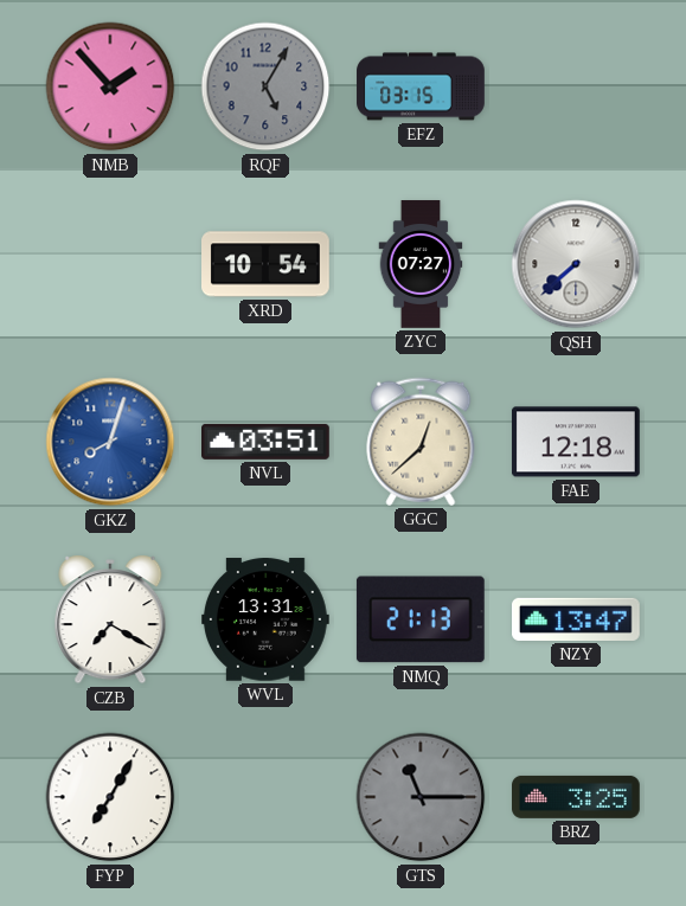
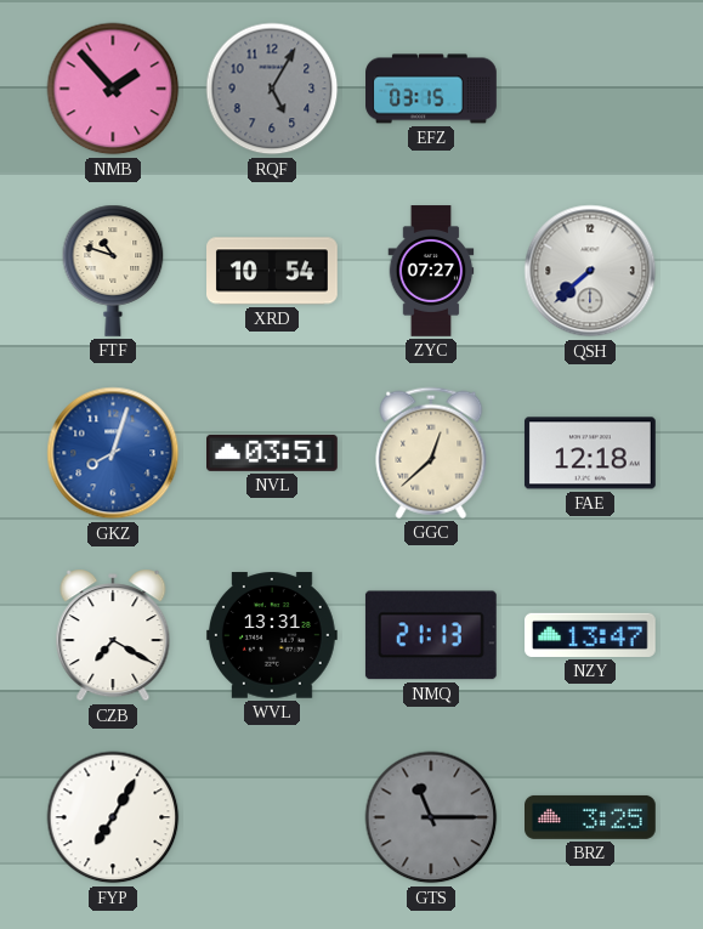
FTF: none -> 10:48 (113, 271)
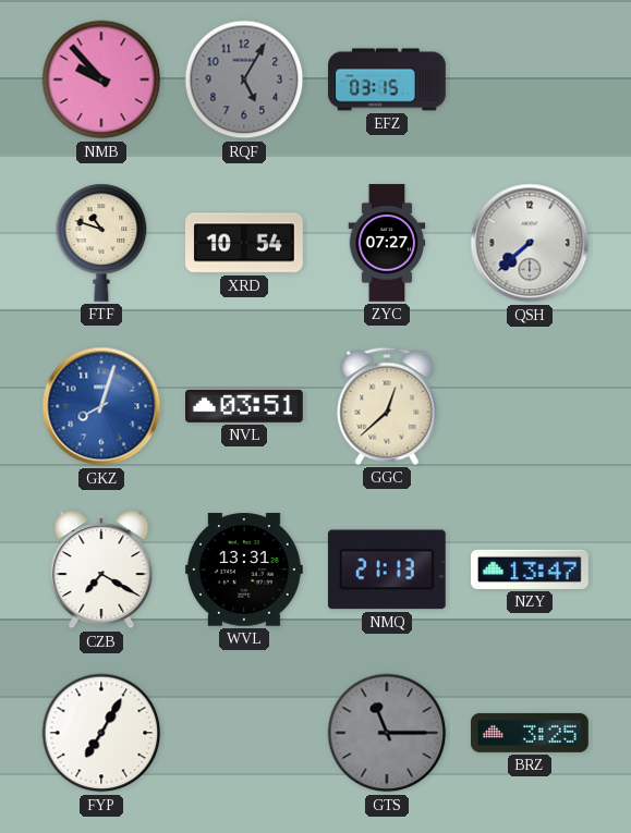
NMB: 1:53 -> 9:53 (101, 79)
FAE: 12:18 -> none (590, 453)
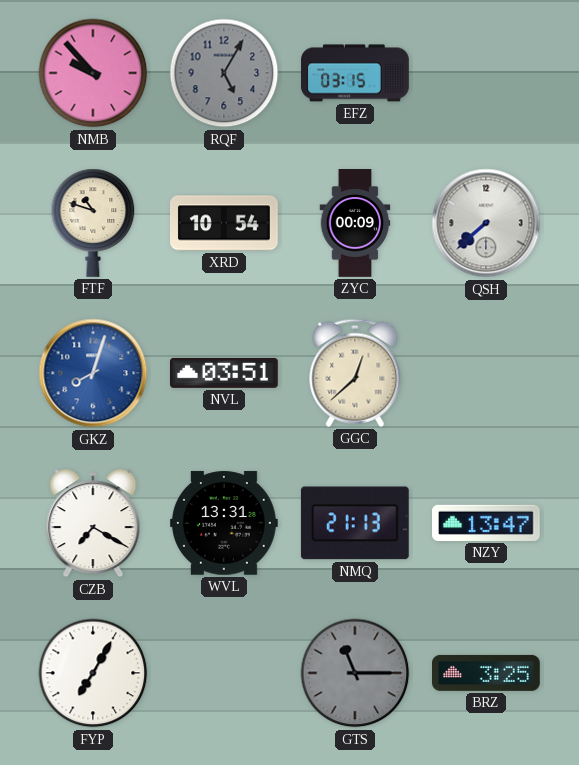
ZYC: 07:27 -> 00:09 (355, 223)
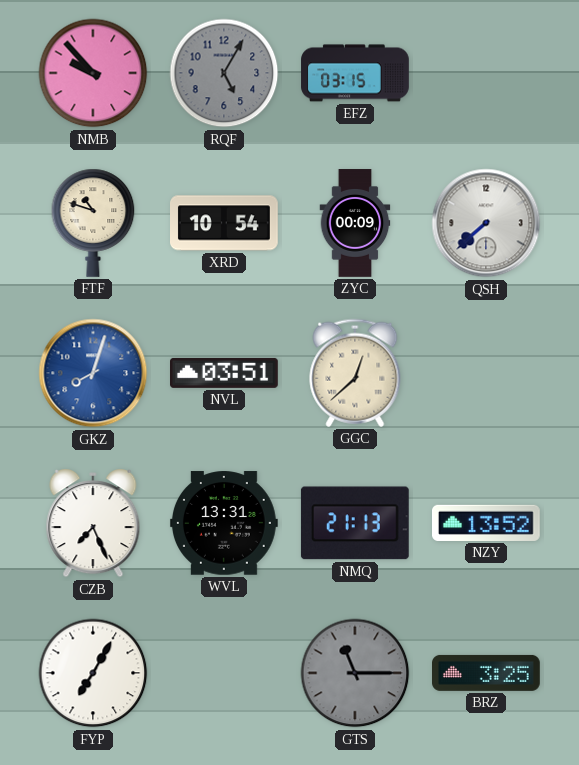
CZB: 7:20 -> 7:26 (93, 523)
NZY: 13:47 -> 13:52 (487, 523)
